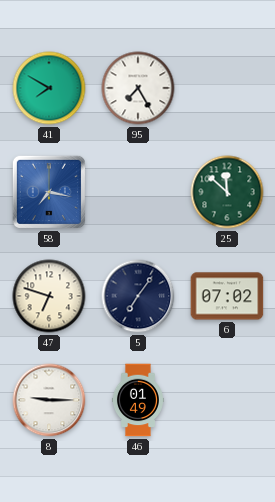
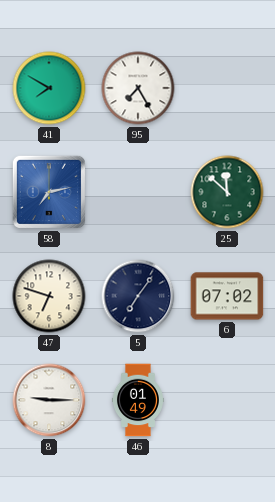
58: 7:17 -> 7:13 (49, 192)
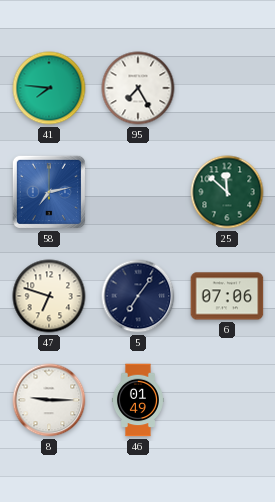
41: 7:50 -> 7:46 (49, 88)
6: 07:02 -> 07:06 (227, 296)
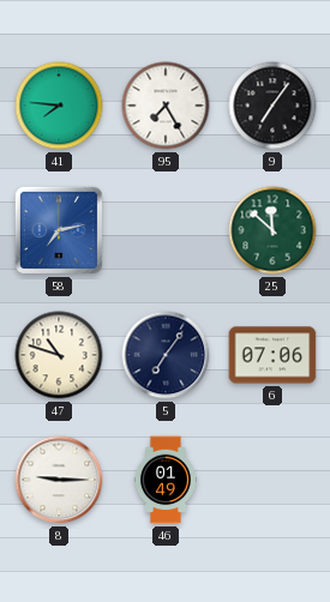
9: none -> 7:06 (272, 106)
47: 6:48 -> 10:48 (59, 355)
